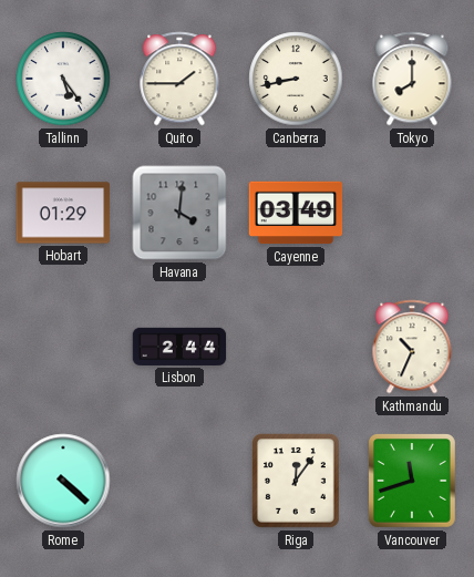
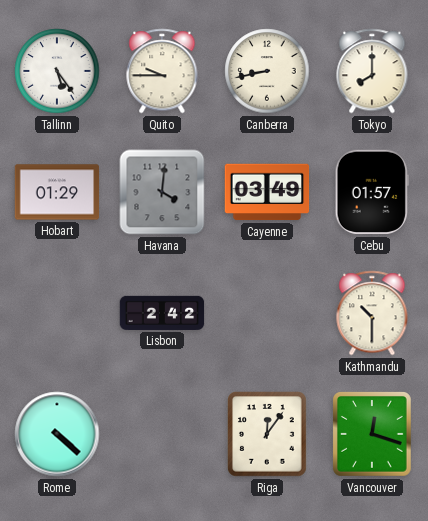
Quito: 1:45 -> 9:45 (162, 71)
Cebu: none -> 01:57 (372, 192)
Lisbon: 2:44 -> 2:42 (162, 313)
Kathmandu: 10:34 -> 10:30 (372, 313)
Vancouver: 11:42 -> 12:18 (373, 435)
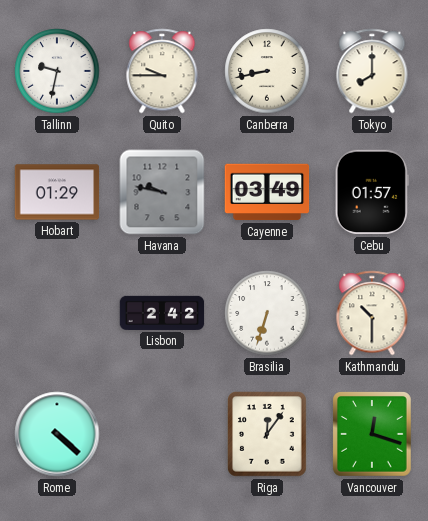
Tallinn: 5:24 -> 9:32 (57, 71)
Havana: 4:01 -> 9:47 (162, 192)
Brasilia: none -> 6:33 (267, 313)
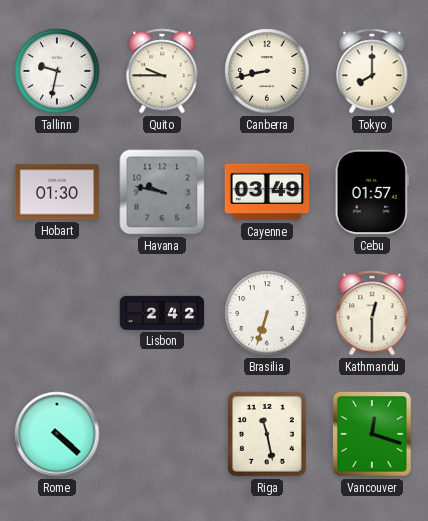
Hobart: 01:29 -> 01:30 (57, 192)
Kathmandu: 10:30 -> 12:30 (372, 313)
Riga: 12:06 -> 11:28 (268, 434)
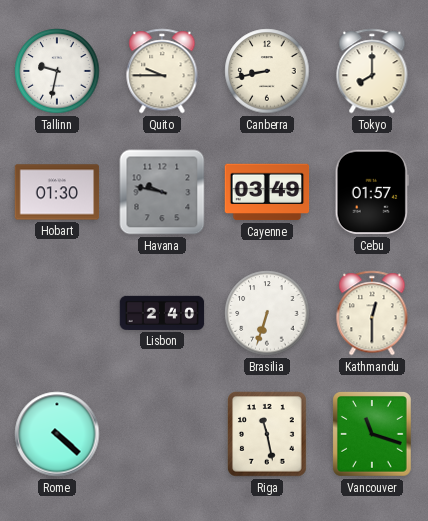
Lisbon: 2:42 -> 2:40 (162, 313)
Vancouver: 12:18 -> 11:18 (373, 435)
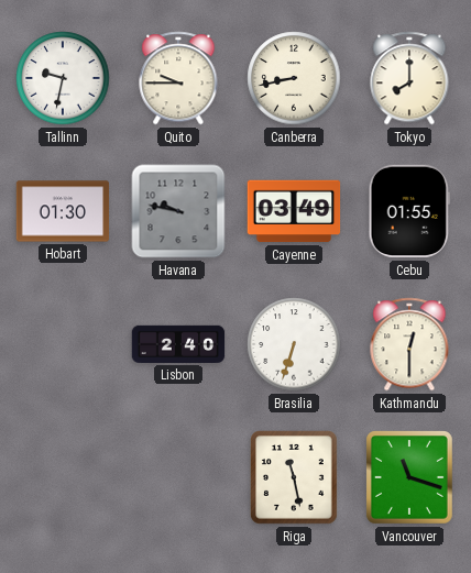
Cebu: 01:57 -> 01:55 (409, 211)
Rome: 4:22 -> none (57, 434)
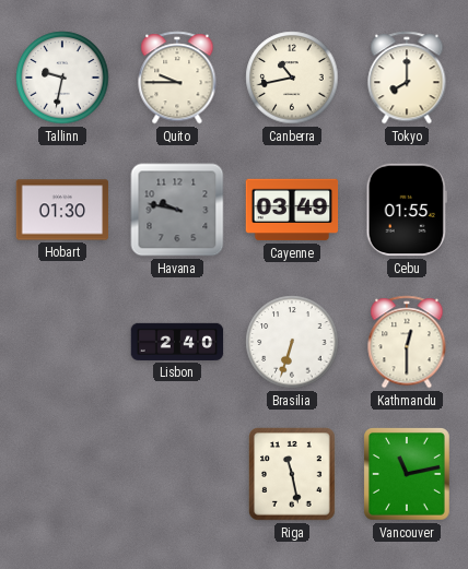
Canberra: 8:43 -> 10:43 (292, 78)
Vancouver: 11:18 -> 11:13 (408, 475)
